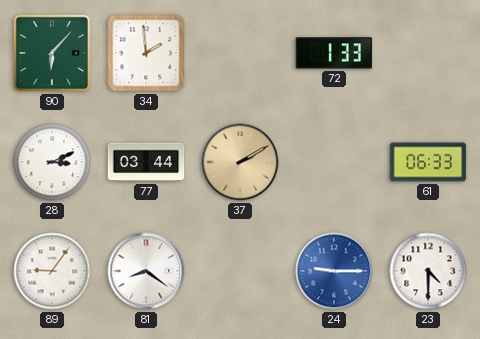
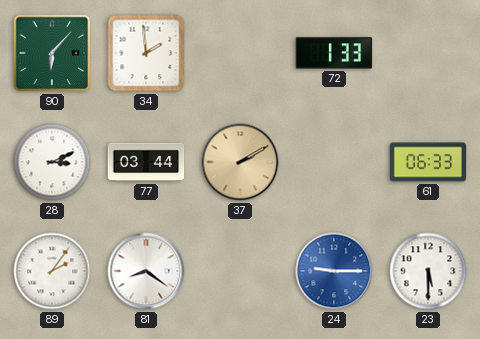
89: 9:06 -> 2:06 (52, 271)
23: 4:30 -> 5:30 (428, 271)
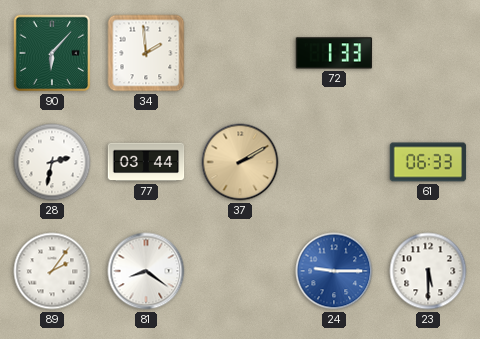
28: 3:11 -> 2:32 (52, 162)
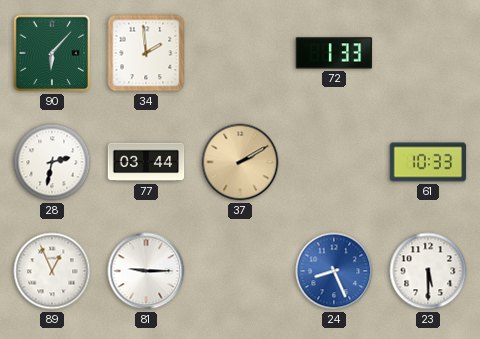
61: 06:33 -> 10:33 (428, 162)
89: 2:06 -> 12:56 (52, 271)
81: 8:21 -> 9:15 (146, 271)
24: 9:15 -> 8:26 (334, 271)
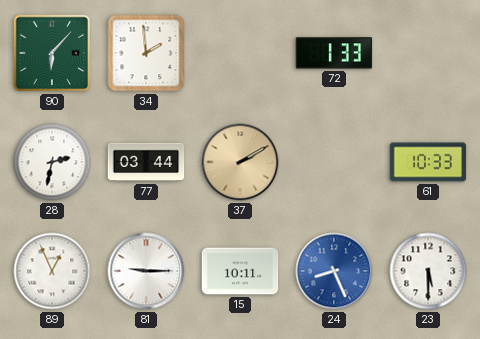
15: none -> 10:11 (240, 271)
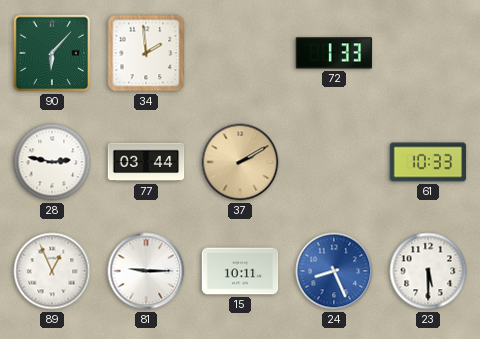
28: 2:32 -> 2:47 (52, 162)
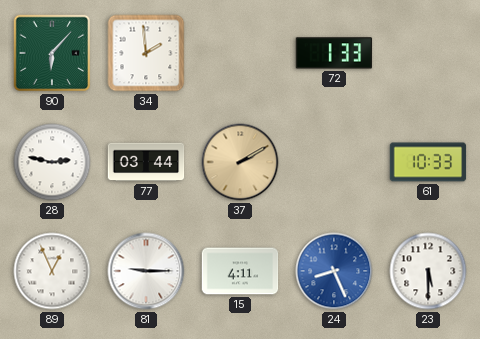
15: 10:11 -> 4:11 (240, 271)
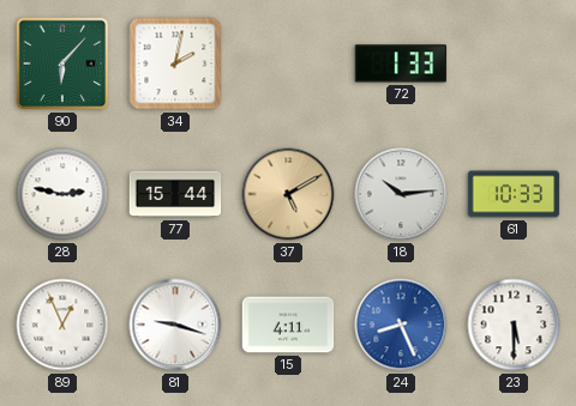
34: 1:59 -> 2:02 (175, 63)
77: 03:44 -> 15:44 (175, 194)
37: 2:10 -> 5:10 (288, 194)
18: none -> 10:14 (401, 194)
81: 9:15 -> 9:18 (175, 325)
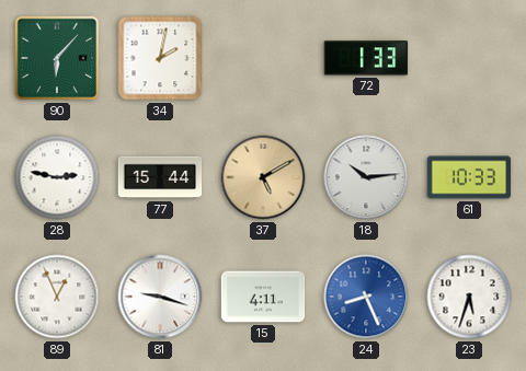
23: 5:30 -> 5:33 (469, 297)
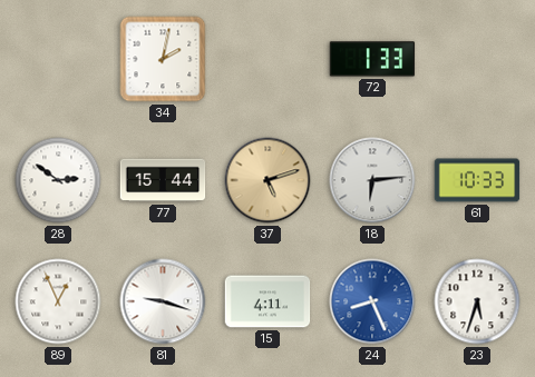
90: 6:07 -> none (57, 58)
28: 2:47 -> 2:51 (58, 180)
37: 5:10 -> 5:12 (267, 180)
18: 10:14 -> 6:14 (372, 180)
